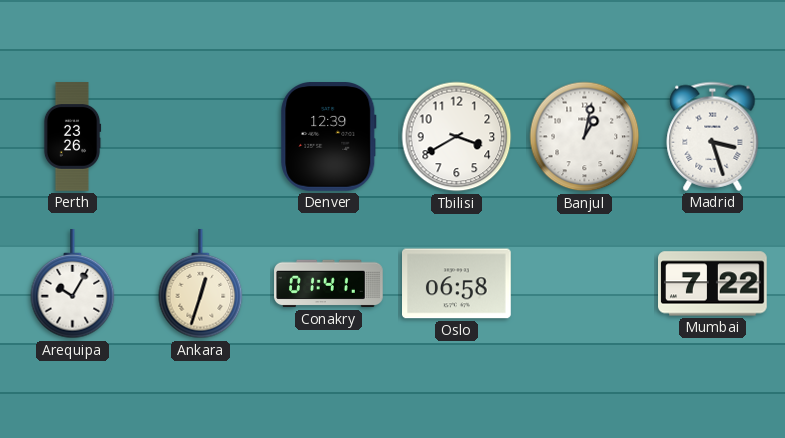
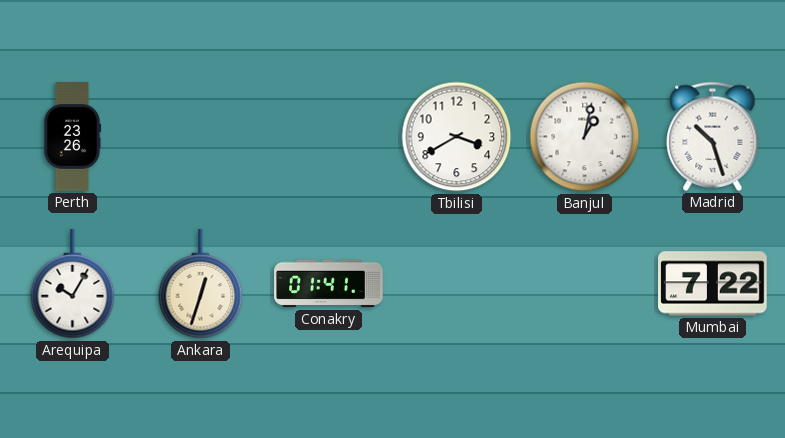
Denver: 12:39 -> none (329, 137)
Madrid: 3:27 -> 10:27 (713, 136)
Oslo: 06:58 -> none (457, 284)
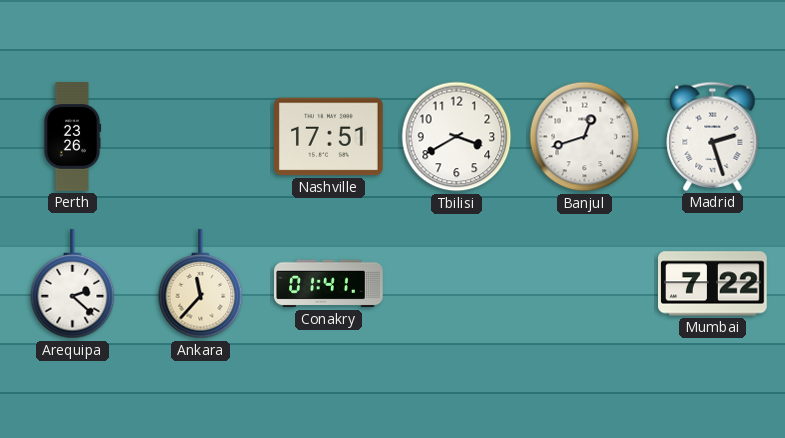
Nashville: none -> 17:51 (329, 137)
Banjul: 1:02 -> 12:42 (585, 137)
Madrid: 10:27 -> 2:27 (713, 136)
Arequipa: 10:05 -> 2:22 (73, 284)
Ankara: 12:33 -> 11:37 (201, 284)
